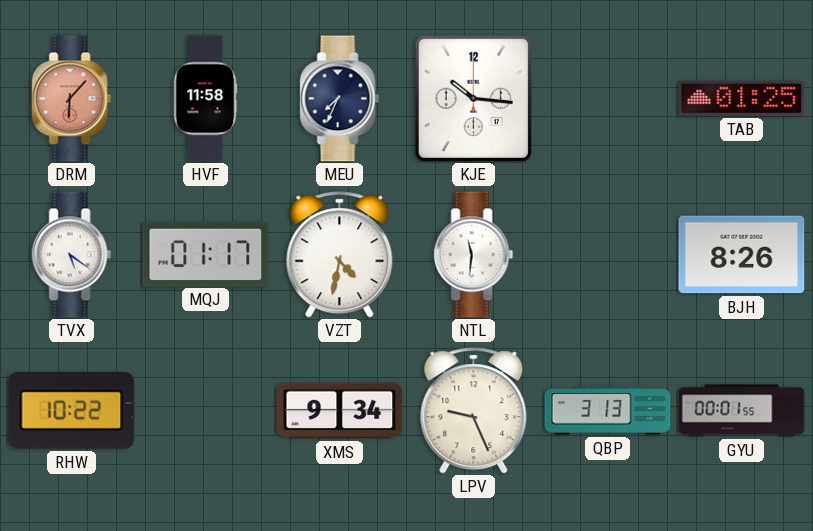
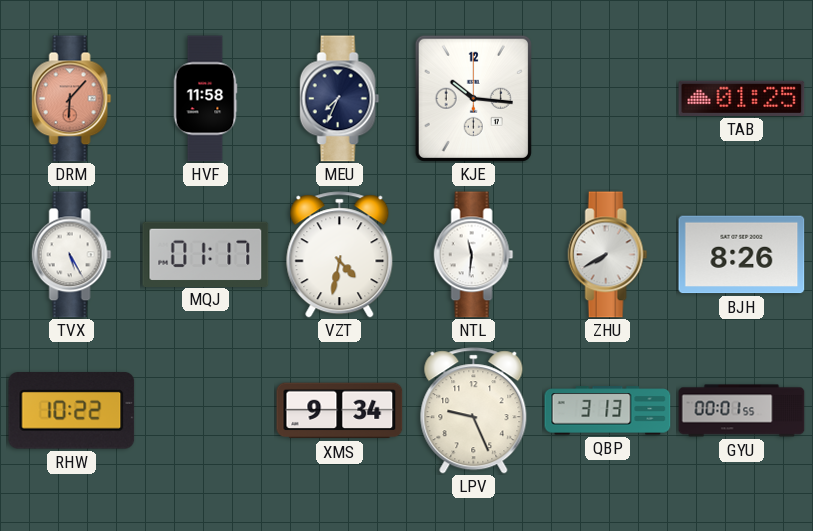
TVX: 5:21 -> 5:25 (72, 255)
ZHU: none -> 7:40 (608, 255)
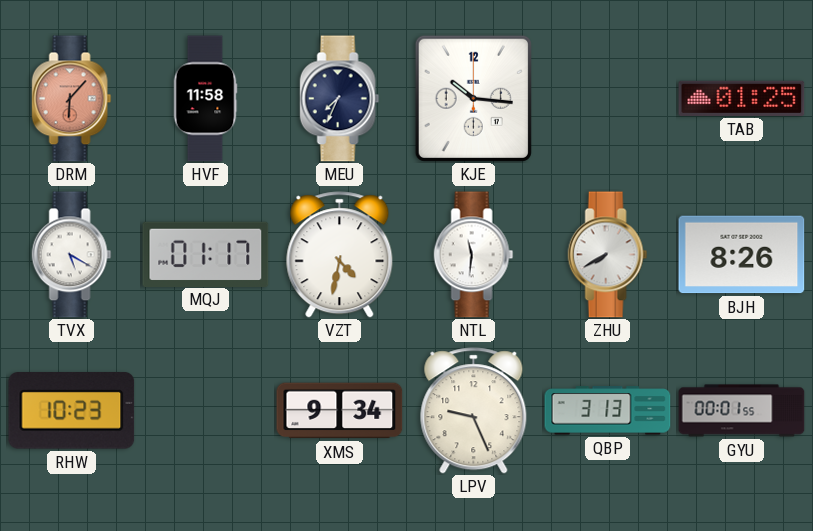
TVX: 5:25 -> 5:20 (72, 255)
RHW: 10:22 -> 10:23 (72, 411)
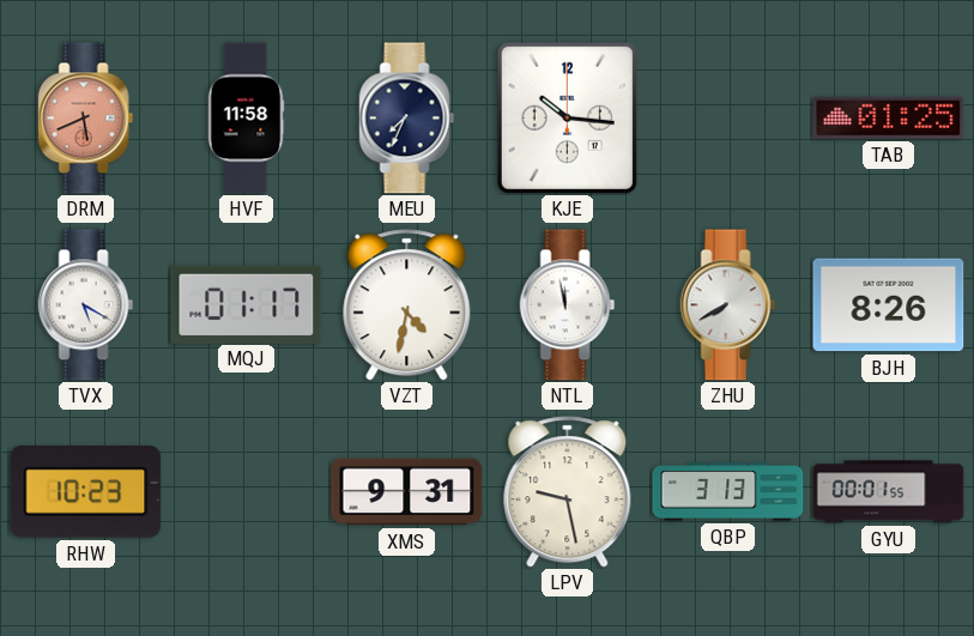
DRM: 6:07 -> 5:41 (86, 119)
NTL: 11:31 -> 11:58 (568, 305)
XMS: 9:34 -> 9:31 (407, 492)
LPV: 9:26 -> 9:28 (568, 492)
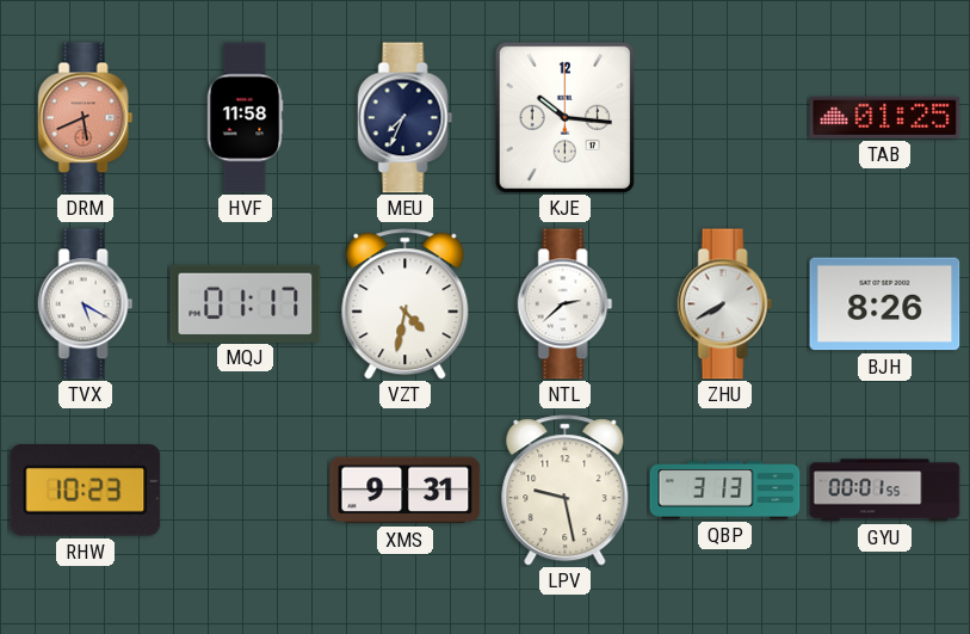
NTL: 11:58 -> 2:38 (566, 304)
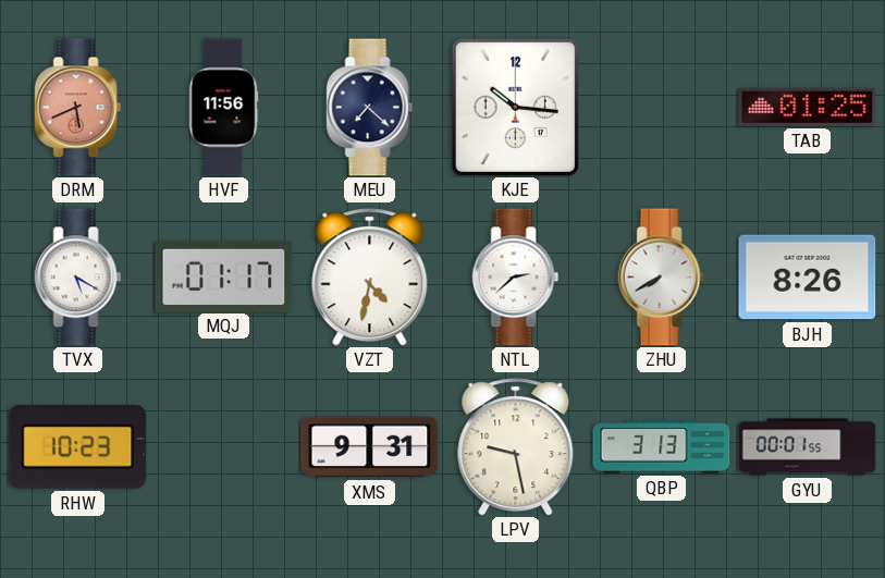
HVF: 11:58 -> 11:56 (223, 108)
MEU: 7:34 -> 7:22 (370, 108)
